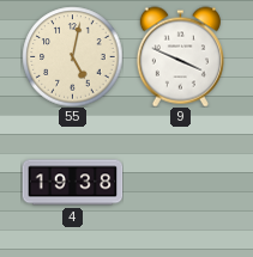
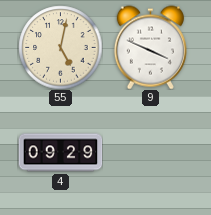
4: 19:38 -> 09:29 (60, 153)
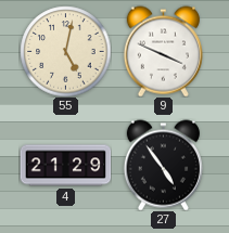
4: 09:29 -> 21:29 (65, 166)
27: none -> 4:54 (163, 165)
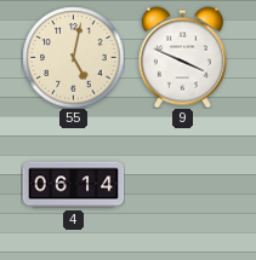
4: 21:29 -> 06:14 (73, 185)
27: 4:54 -> none (163, 165)
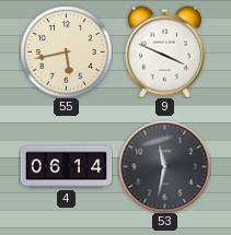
55: 5:02 -> 5:43 (66, 51)
53: none -> 11:32 (164, 166)
